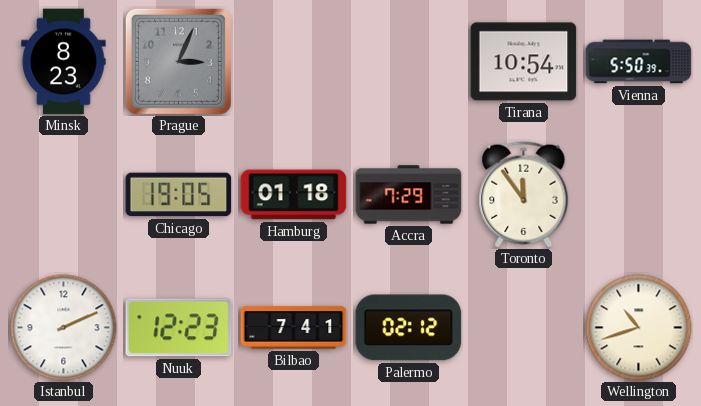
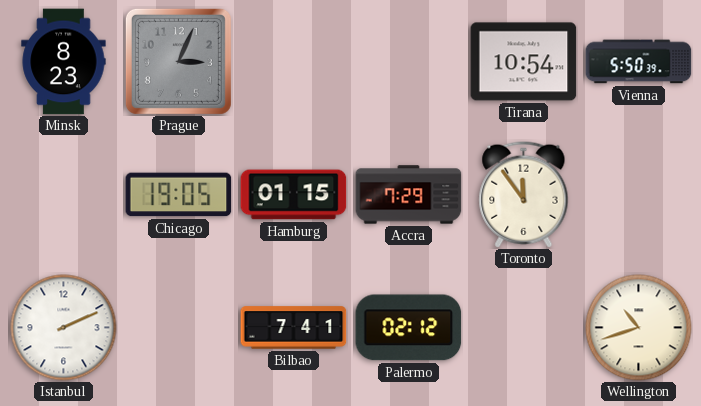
Hamburg: 01:18 -> 01:15 (294, 195)
Nuuk: 12:23 -> none (179, 328)
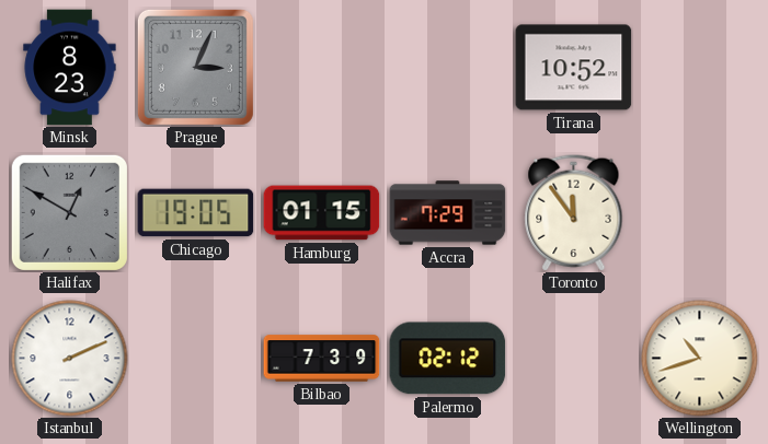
Tirana: 10:54 -> 10:52 (574, 68)
Vienna: 5:50 -> none (639, 62)
Halifax: none -> 12:50 (69, 212)
Bilbao: 7:41 -> 7:39 (322, 359)
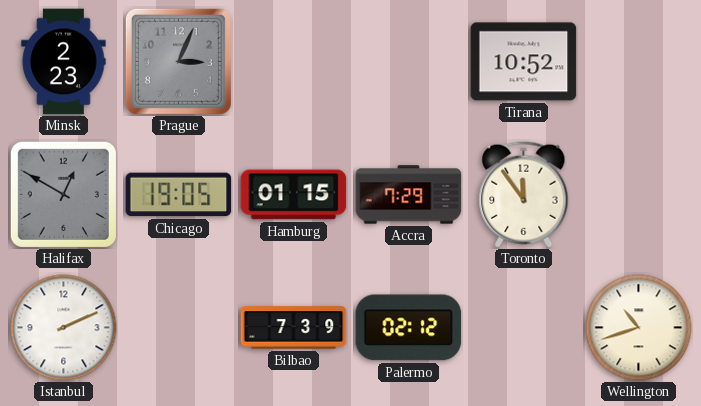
Minsk: 8:23 -> 2:23 (64, 62)
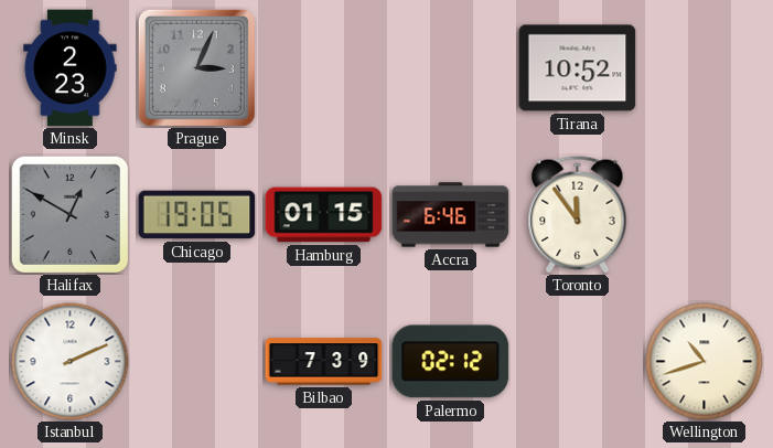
Accra: 7:29 -> 6:46 (451, 215)
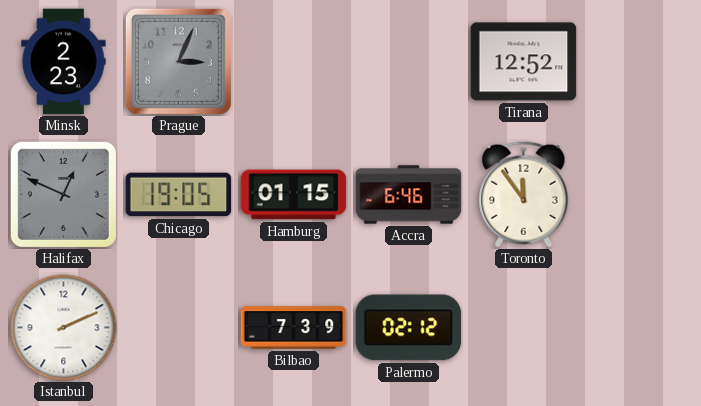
Tirana: 10:52 -> 12:52 (524, 62)
Halifax: 12:50 -> 12:49 (63, 194)
Wellington: 10:42 -> none (705, 362)
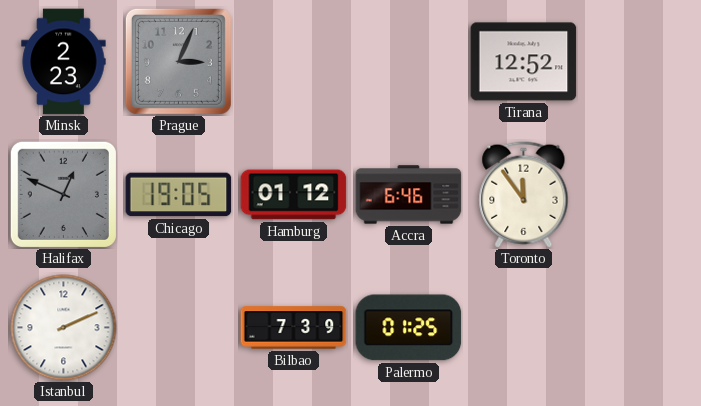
Hamburg: 01:15 -> 01:12 (294, 195)
Palermo: 02:12 -> 01:25 (409, 328)
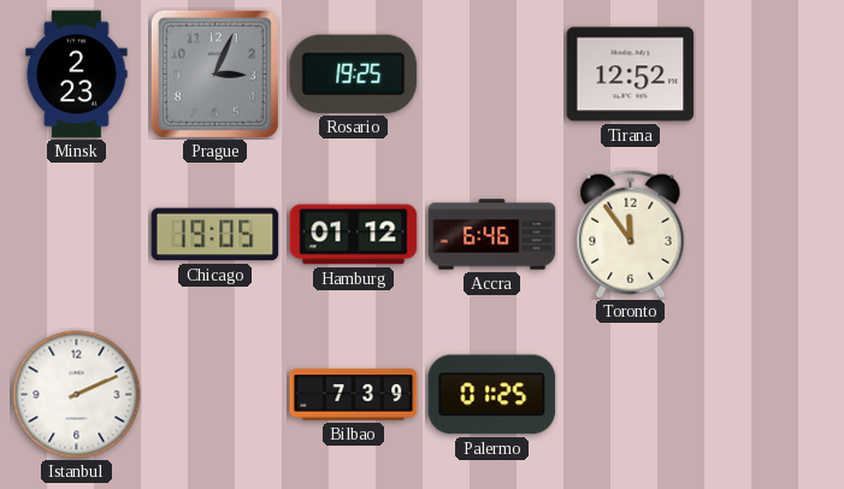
Rosario: none -> 19:25 (354, 73)
Halifax: 12:49 -> none (63, 194)
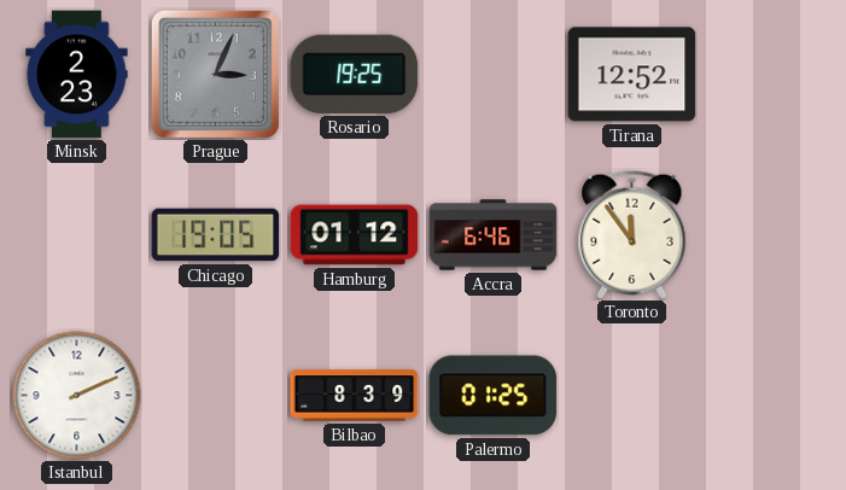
Bilbao: 7:39 -> 8:39 (355, 396)
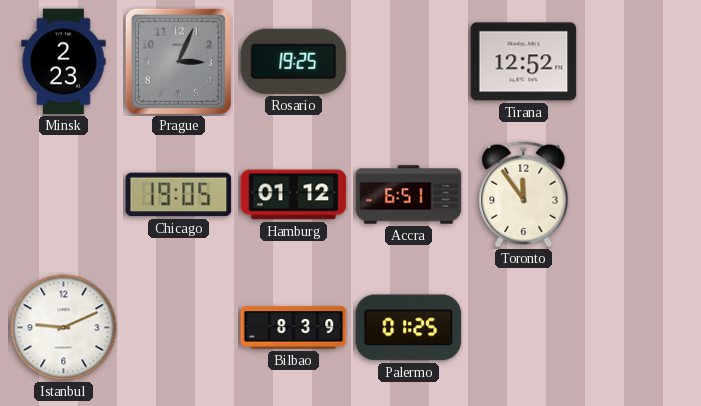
Accra: 6:46 -> 6:51 (409, 195)
Istanbul: 2:11 -> 9:11 (64, 328)
